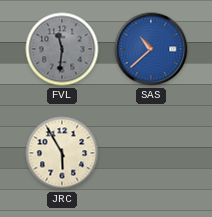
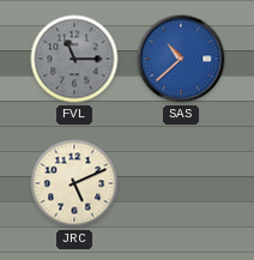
FVL: 11:31 -> 11:15 (74, 59)
JRC: 5:55 -> 5:11 (74, 183)
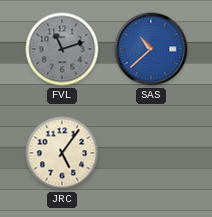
FVL: 11:15 -> 11:12 (62, 49)
JRC: 5:11 -> 5:06 (62, 153)
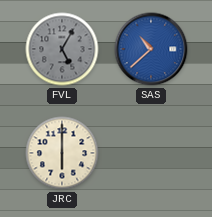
FVL: 11:12 -> 5:05 (62, 49)
JRC: 5:06 -> 6:00 (62, 153)
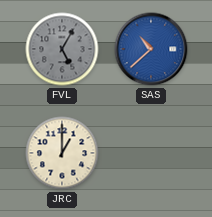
JRC: 6:00 -> 1:00 (62, 153)
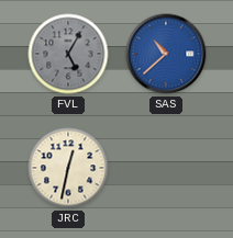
JRC: 1:00 -> 12:32 (68, 168)
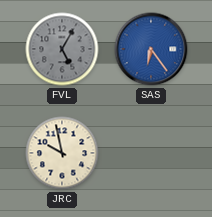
SAS: 10:38 -> 6:24 (151, 49)
JRC: 12:32 -> 9:58 (62, 153)
